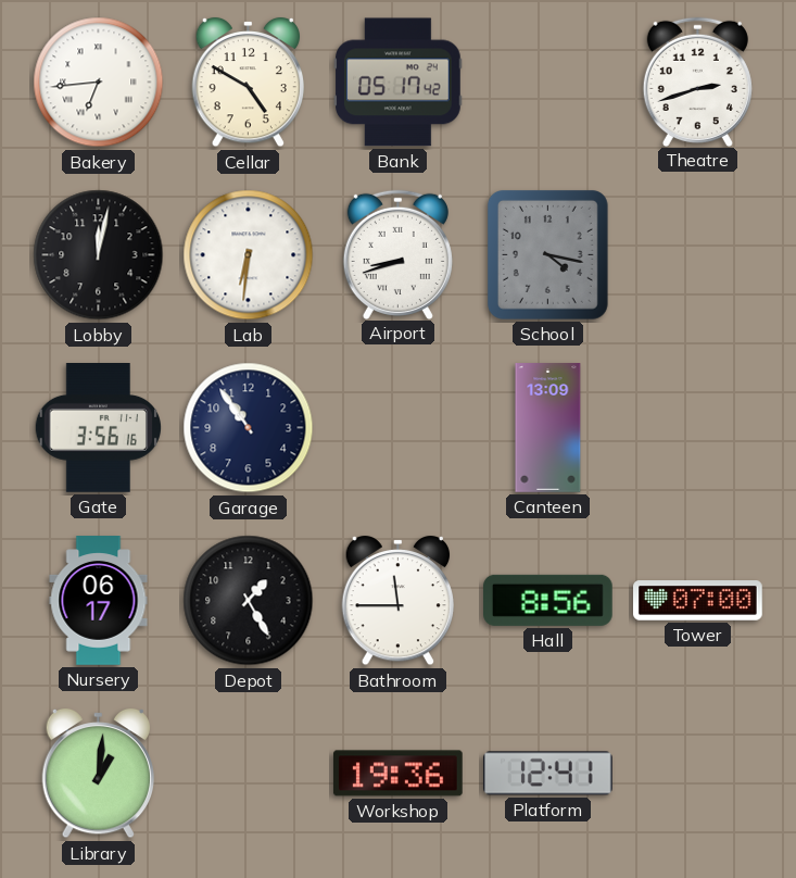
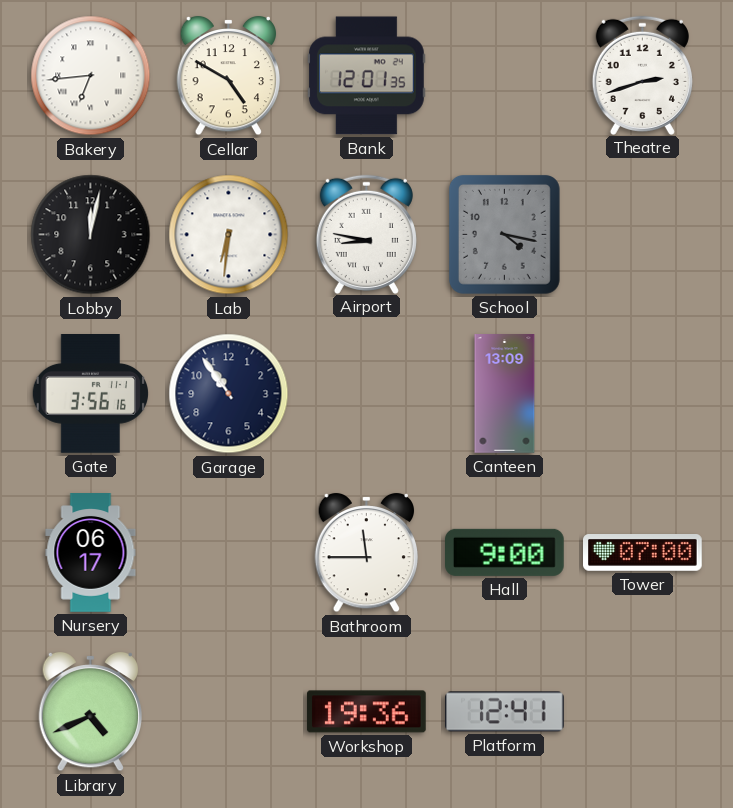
Bank: 05:17 -> 12:01 (367, 76)
Airport: 8:42 -> 8:47 (366, 234)
Depot: 1:25 -> none (249, 601)
Hall: 8:56 -> 9:00 (505, 552)
Library: 1:01 -> 4:41 (90, 712)
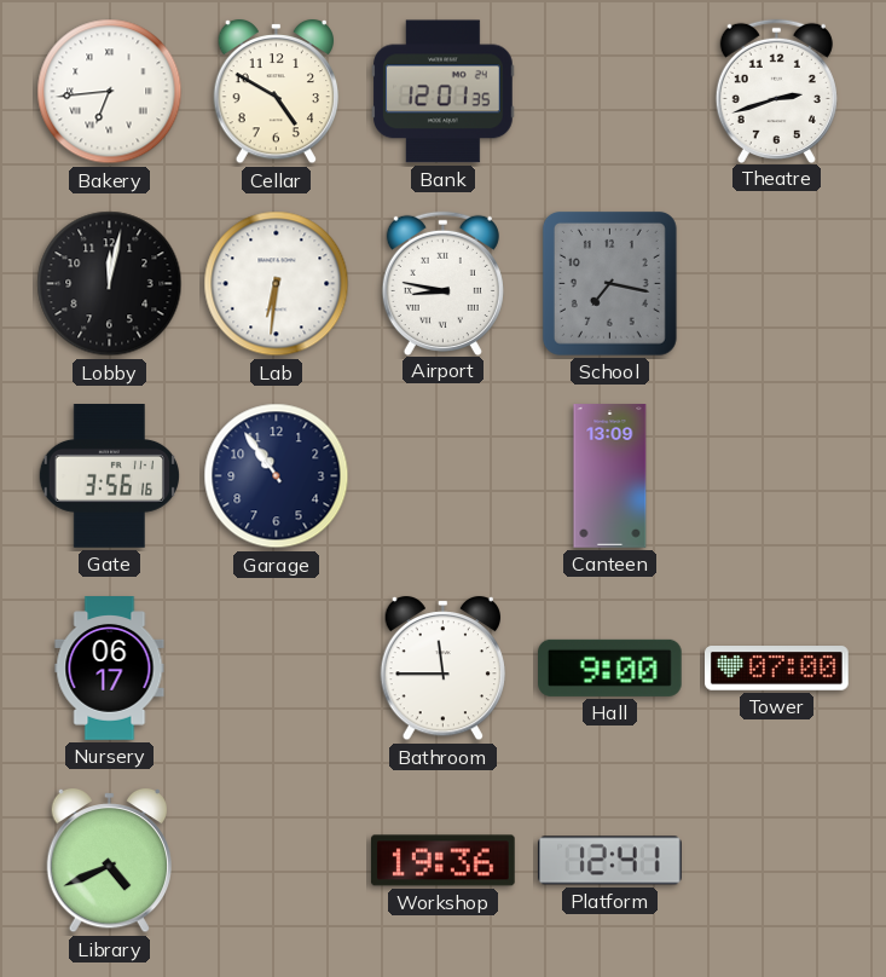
School: 4:17 -> 7:17 (609, 283)
